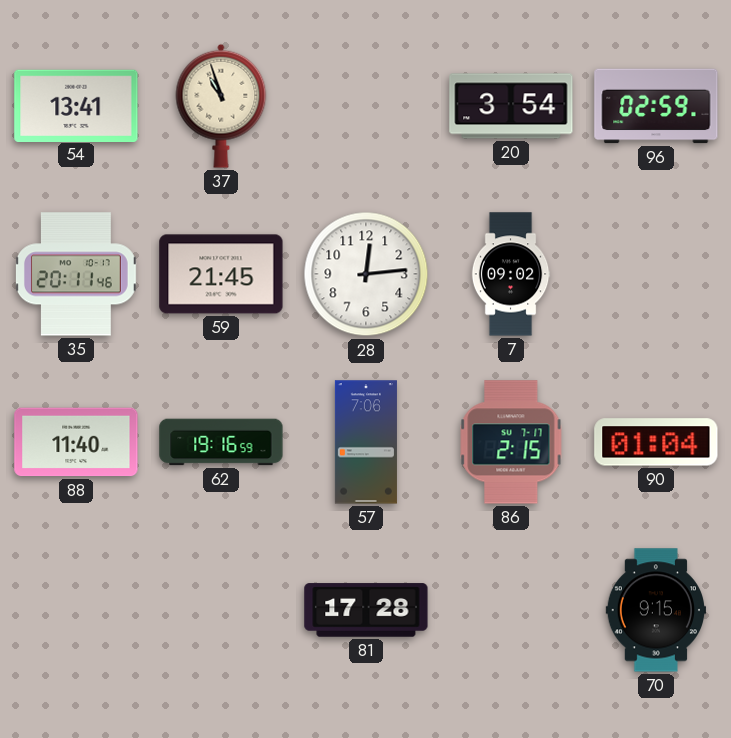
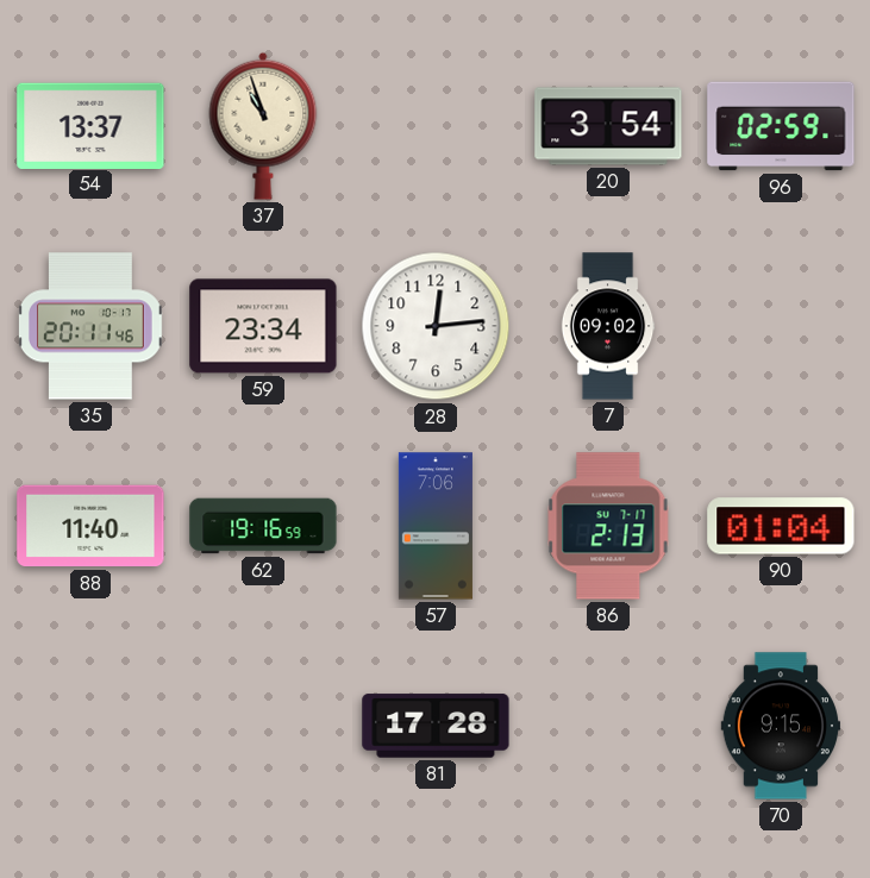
54: 13:41 -> 13:37 (90, 125)
59: 21:45 -> 23:34 (263, 326)
86: 2:15 -> 2:13 (608, 526)
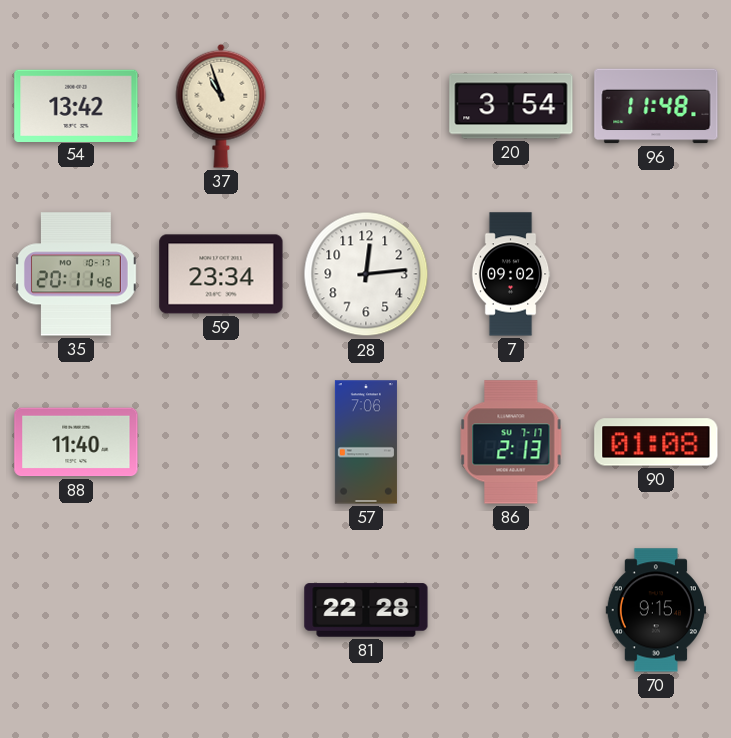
54: 13:37 -> 13:42 (76, 105)
96: 02:59 -> 11:48 (656, 106)
62: 19:16 -> none (263, 526)
90: 01:04 -> 01:08 (656, 442)
81: 17:28 -> 22:28 (366, 610)
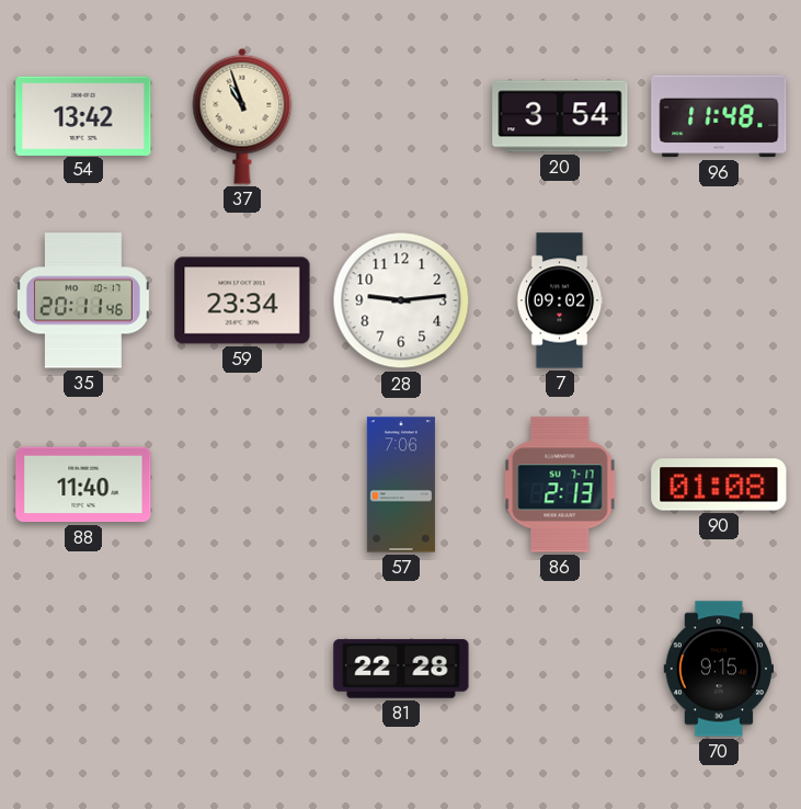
28: 12:14 -> 9:14 (401, 300)
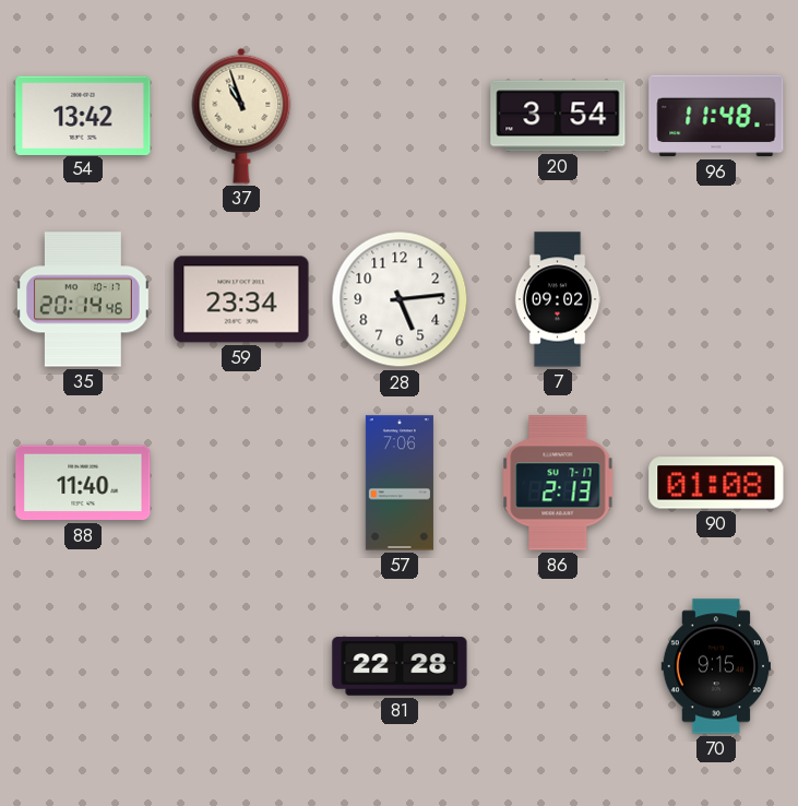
35: 20:11 -> 20:14 (83, 299)
28: 9:14 -> 5:14 (400, 299)
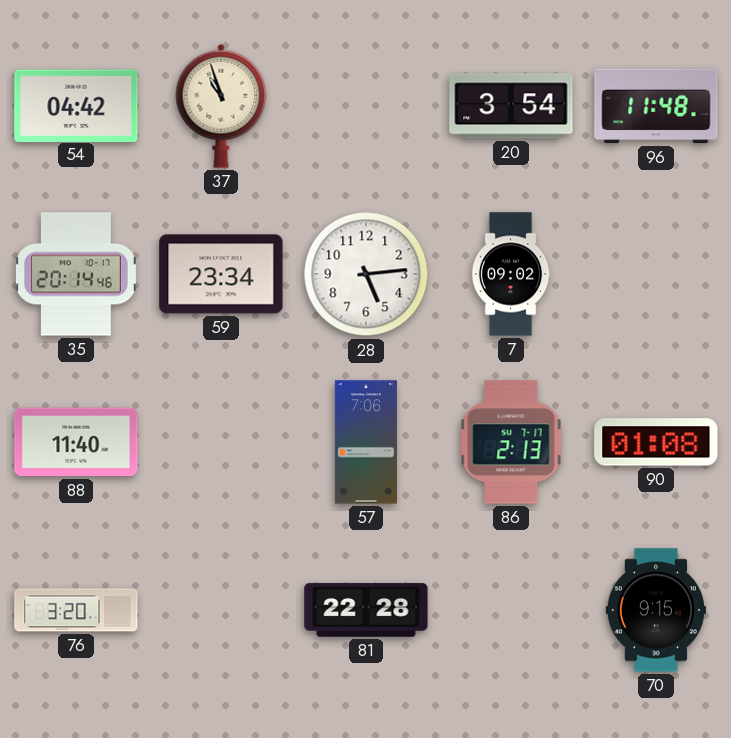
54: 13:42 -> 04:42 (76, 105)
76: none -> 3:20 (76, 610)
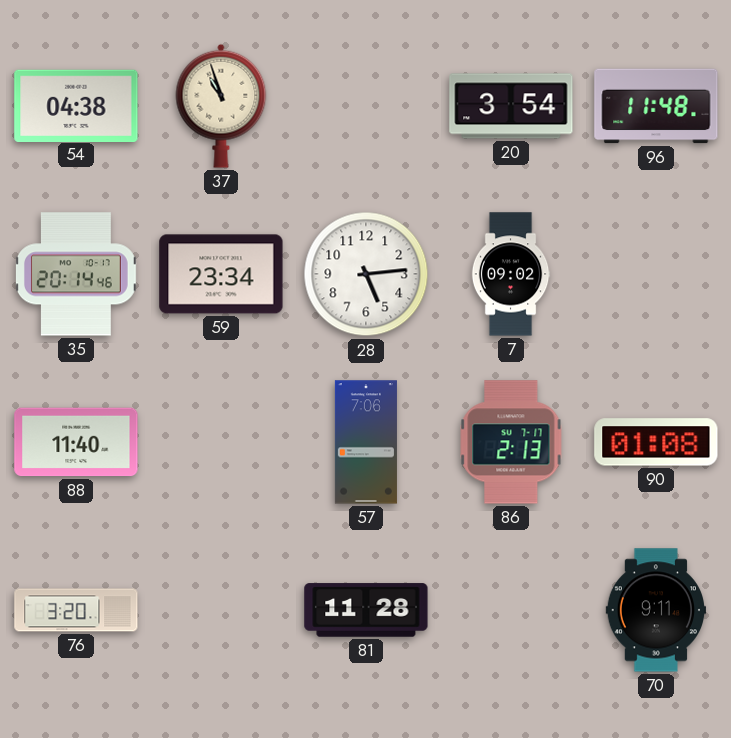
54: 04:42 -> 04:38 (76, 105)
81: 22:28 -> 11:28 (366, 610)
70: 9:15 -> 9:11 (655, 610)
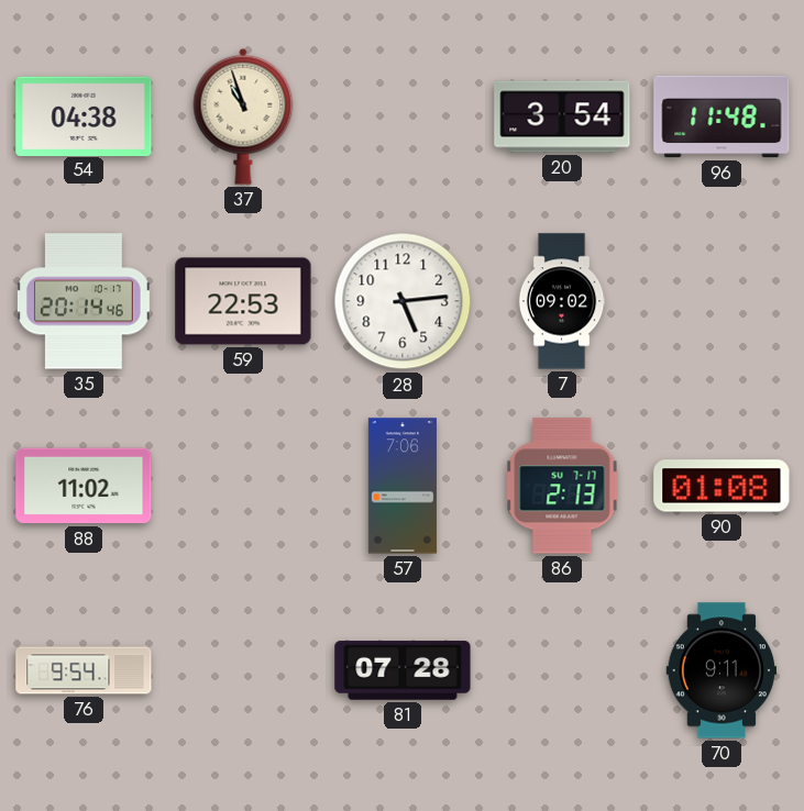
59: 23:34 -> 22:53 (243, 301)
88: 11:40 -> 11:02 (84, 486)
76: 3:20 -> 9:54 (84, 670)
81: 11:28 -> 07:28 (403, 670)
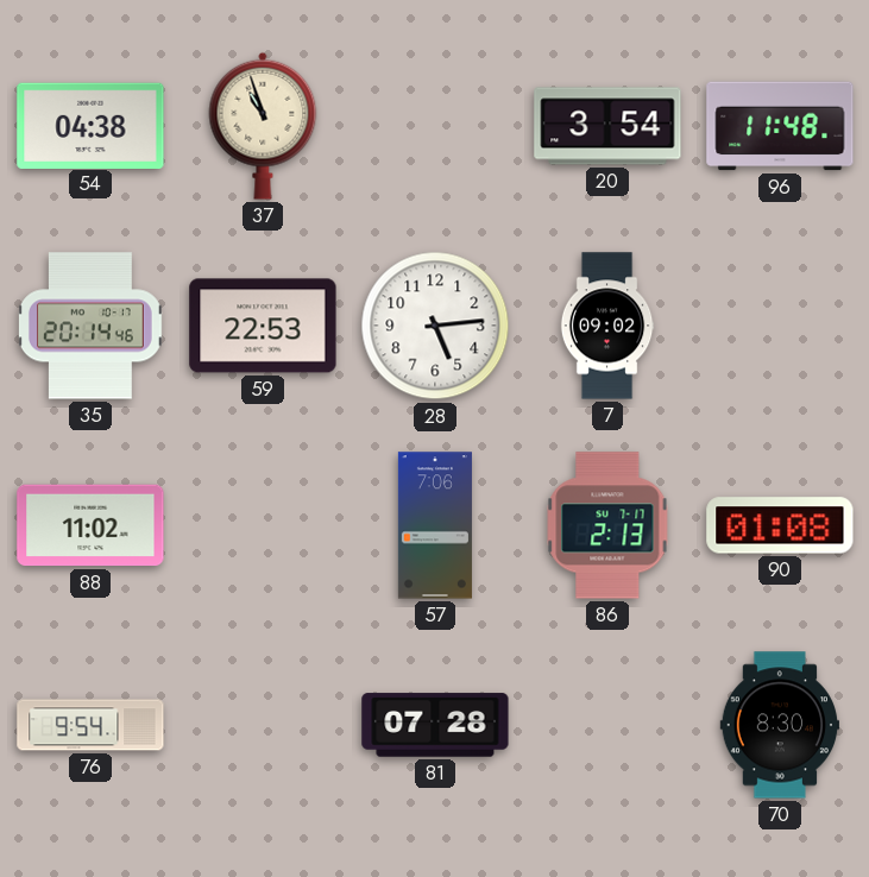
70: 9:11 -> 8:30 (779, 725)
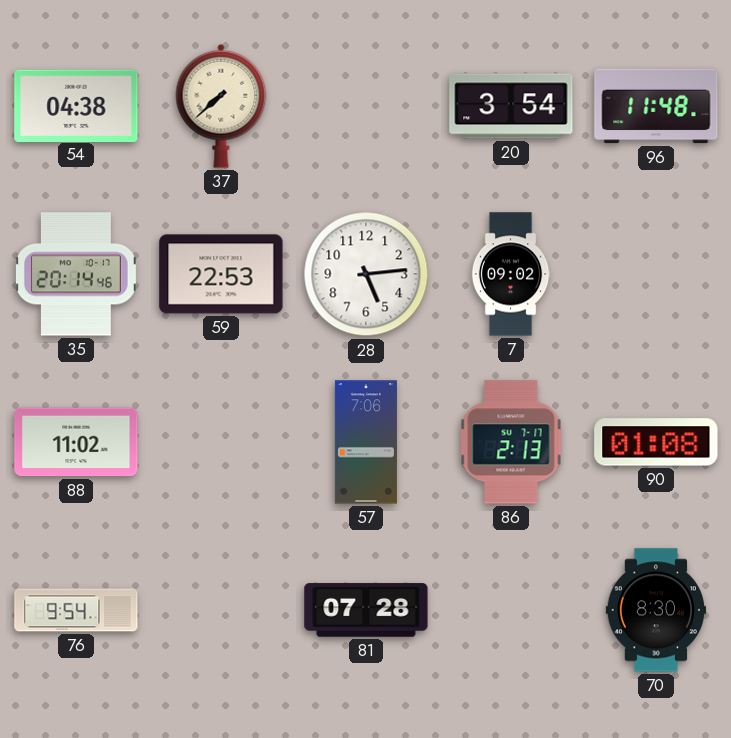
37: 10:57 -> 7:38 (221, 106)
